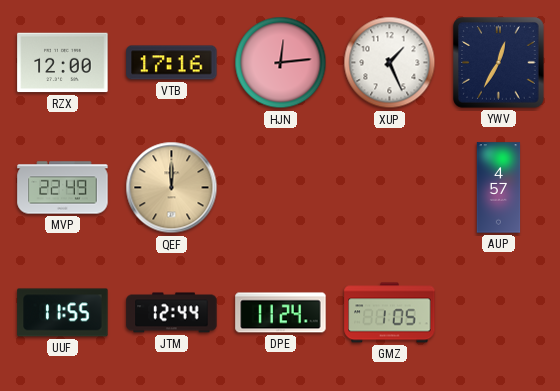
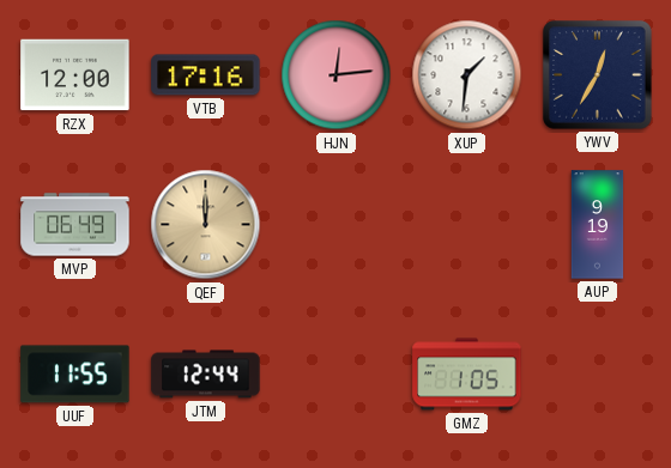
XUP: 1:26 -> 1:31 (467, 75)
MVP: 22:49 -> 06:49 (75, 225)
AUP: 4:57 -> 9:19 (598, 225)
DPE: 11:24 -> none (281, 313)
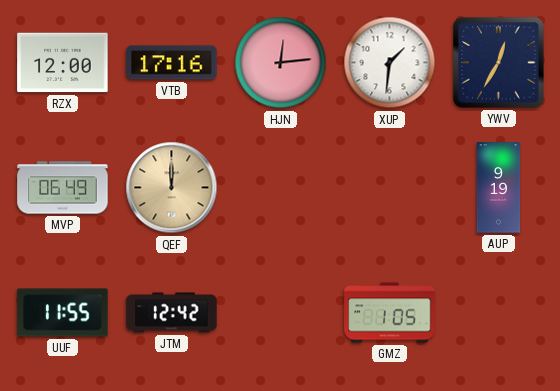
JTM: 12:44 -> 12:42 (172, 313)
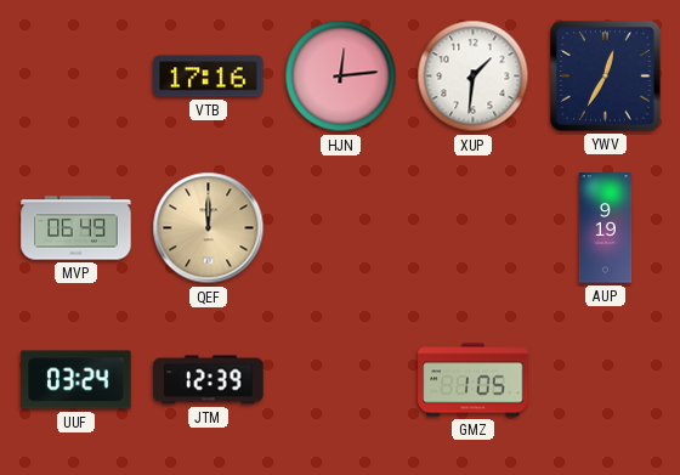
RZX: 12:00 -> none (63, 63)
UUF: 11:55 -> 03:24 (76, 380)
JTM: 12:42 -> 12:39 (209, 380)
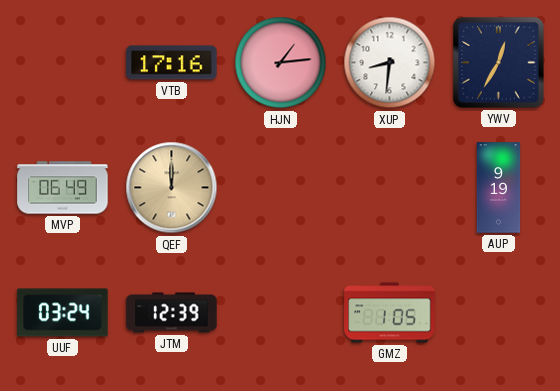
HJN: 12:14 -> 1:14 (281, 63)
XUP: 1:31 -> 8:31 (390, 63)
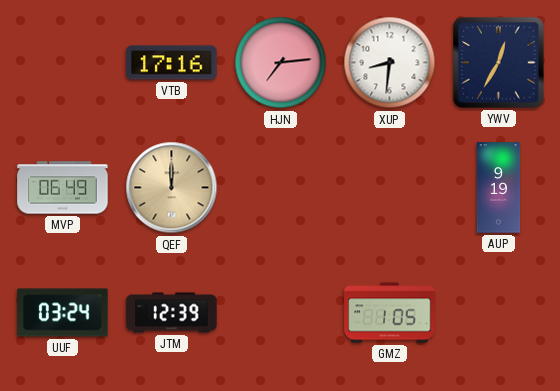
HJN: 1:14 -> 7:14 (281, 63)
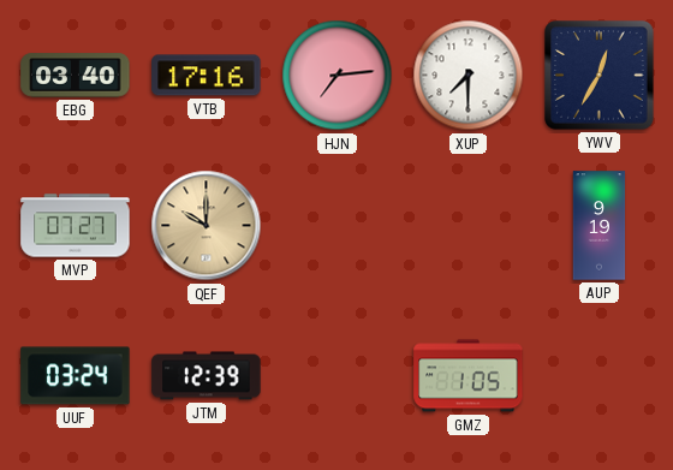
EBG: none -> 03:40 (76, 76)
XUP: 8:31 -> 7:30 (469, 76)
MVP: 06:49 -> 07:27 (76, 226)
QEF: 12:00 -> 10:00 (207, 226)
